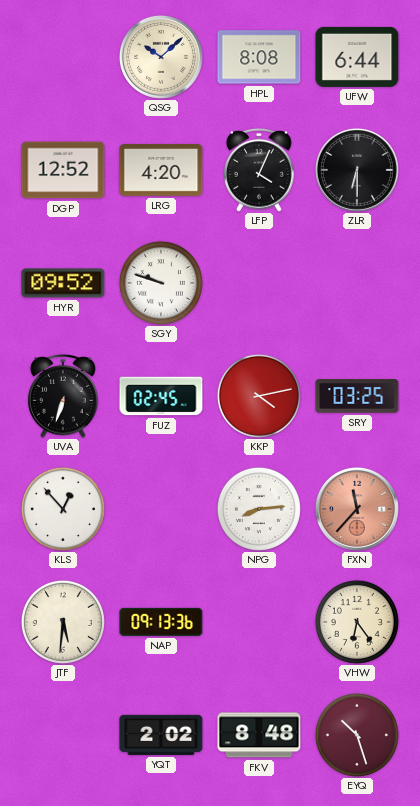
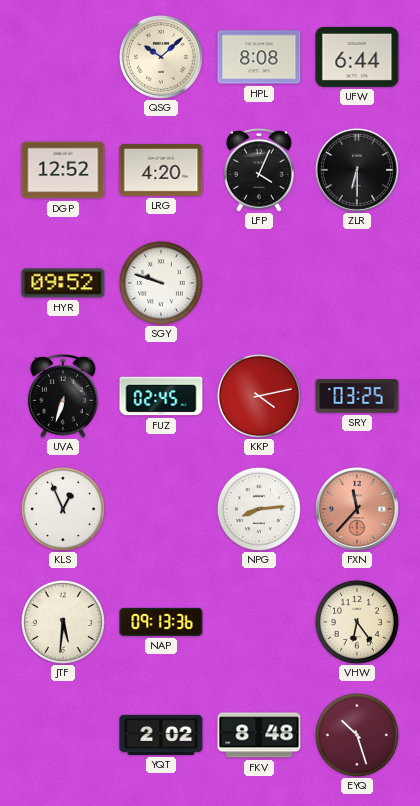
KLS: 12:53 -> 12:56 (63, 509)
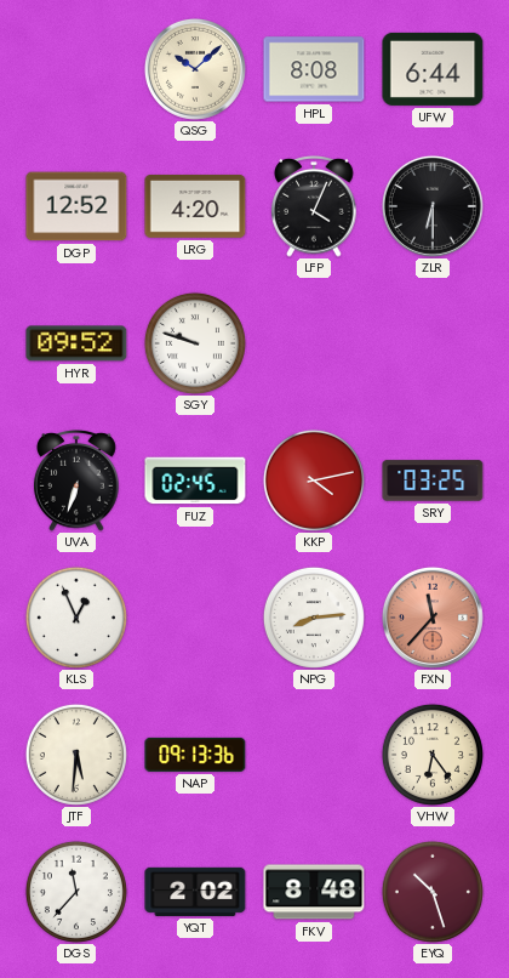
DGS: none -> 11:37 (76, 892)
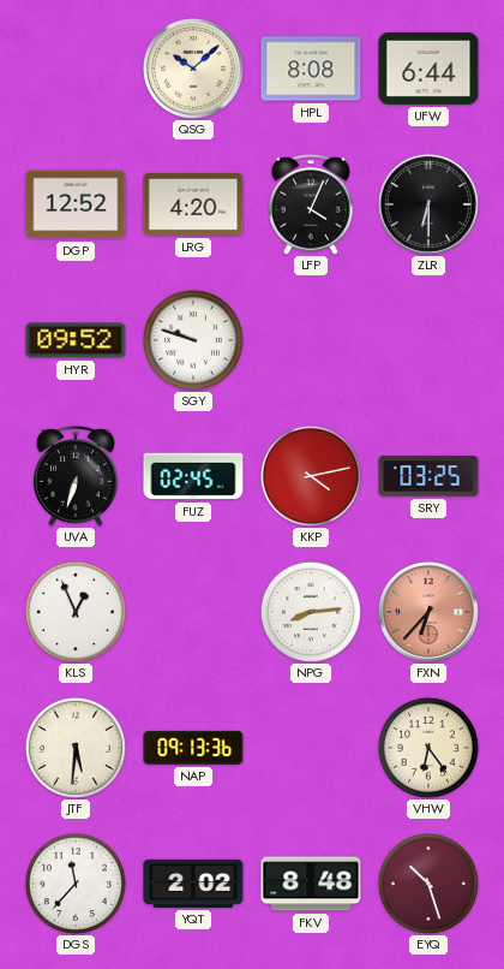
FXN: 11:37 -> 6:37 (428, 612)
